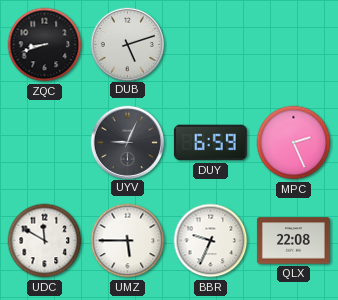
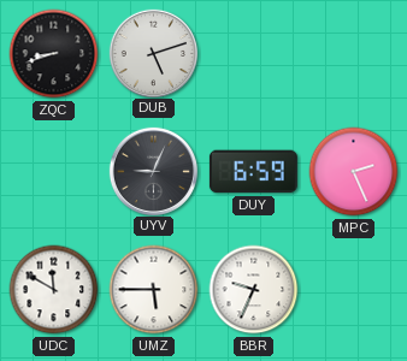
QLX: 22:08 -> none (293, 241)
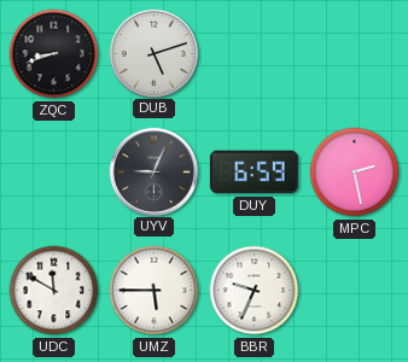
MPC: 2:26 -> 2:28 (355, 173)
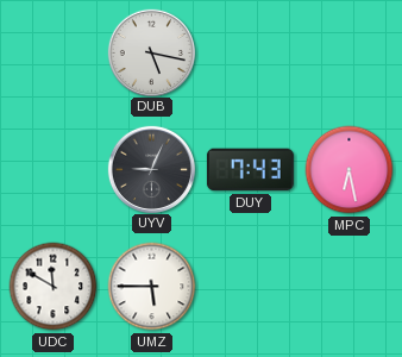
ZQC: 8:42 -> none (54, 54)
DUB: 5:12 -> 5:17 (151, 52)
DUY: 6:59 -> 7:43 (250, 170)
MPC: 2:28 -> 6:28 (350, 170)
BBR: 9:34 -> none (255, 291)
